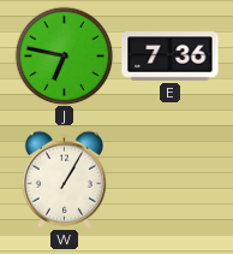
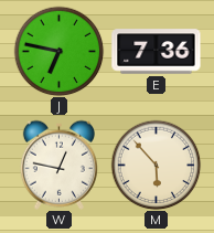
W: 1:05 -> 12:47 (58, 165)
M: none -> 5:53 (156, 165)
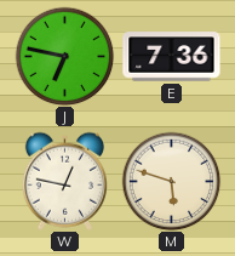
M: 5:53 -> 5:48 (171, 181)
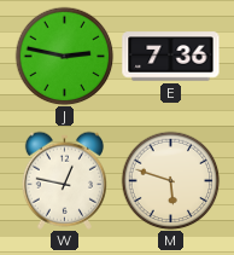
J: 6:47 -> 2:47 (64, 56)
